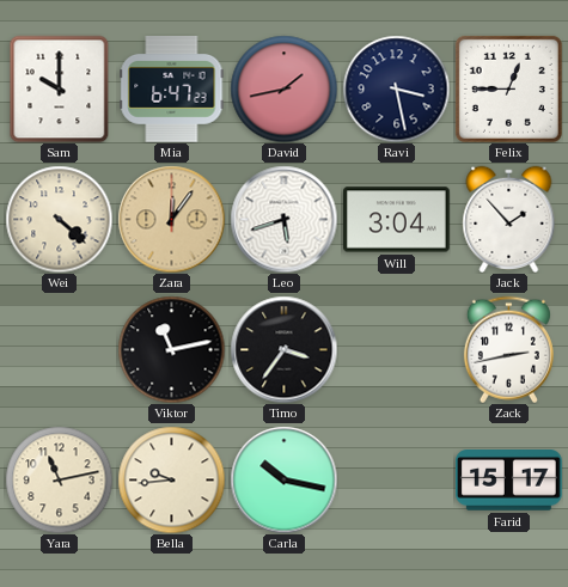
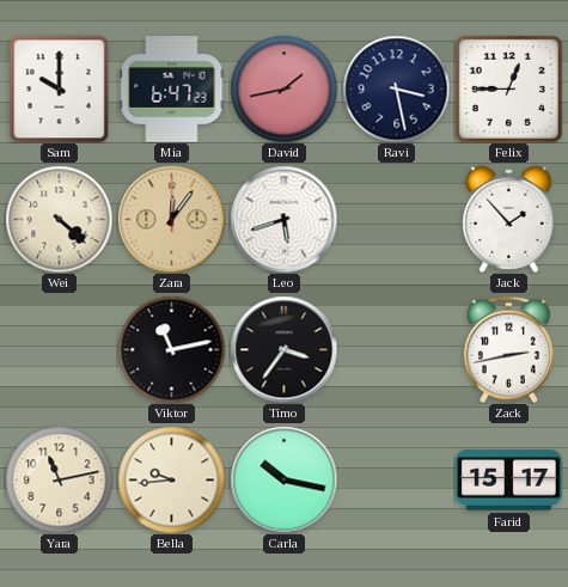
Will: 3:04 -> none (397, 220)
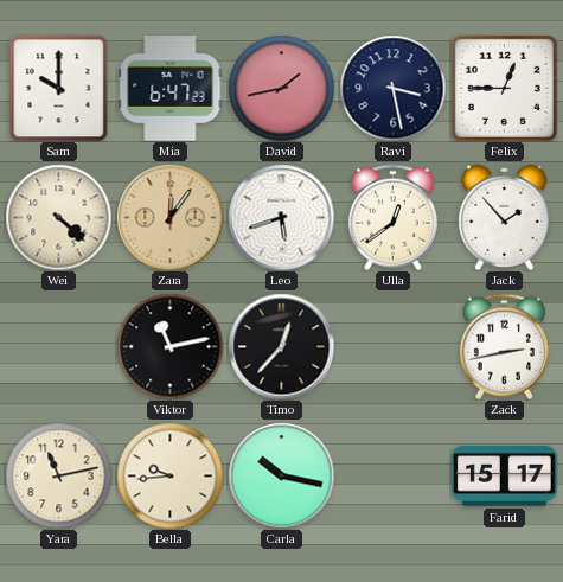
Ulla: none -> 12:39 (392, 217)
Timo: 3:36 -> 12:37 (281, 346)
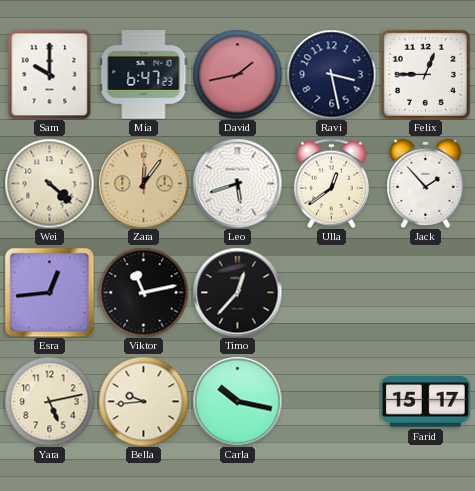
Esra: none -> 12:44 (49, 292)
Zack: 2:43 -> none (504, 346)
Yara: 11:13 -> 5:13 (49, 401)
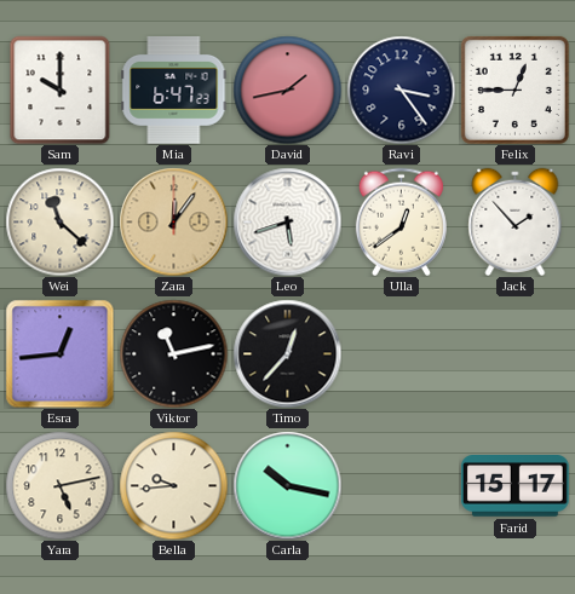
Ravi: 3:28 -> 3:24 (401, 90)
Wei: 4:22 -> 11:22 (59, 221)
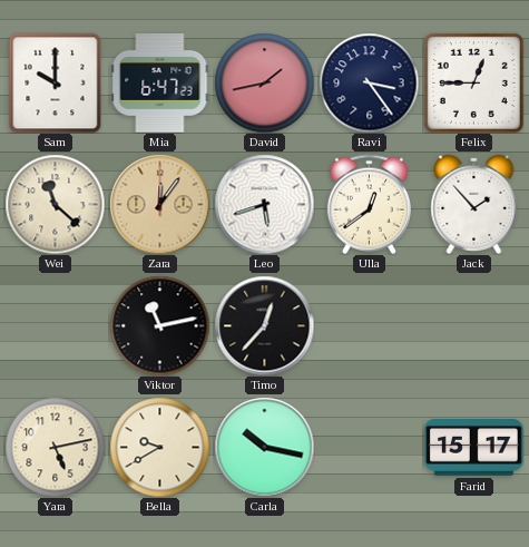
Esra: 12:44 -> none (59, 353)
Bella: 9:44 -> 9:40 (159, 447)
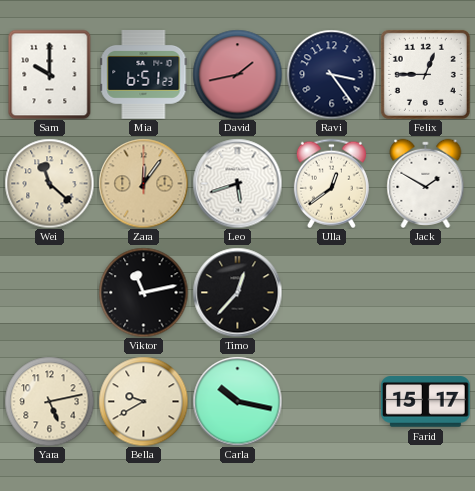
Mia: 6:47 -> 6:51 (144, 75)
Jack: 1:53 -> 1:50 (426, 183)
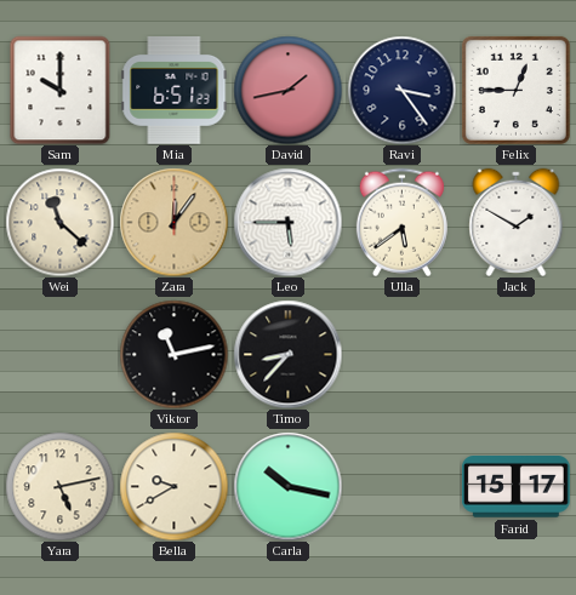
Leo: 5:42 -> 5:45 (287, 222)
Ulla: 12:39 -> 5:39 (401, 222)
Timo: 12:37 -> 8:37 (287, 354)
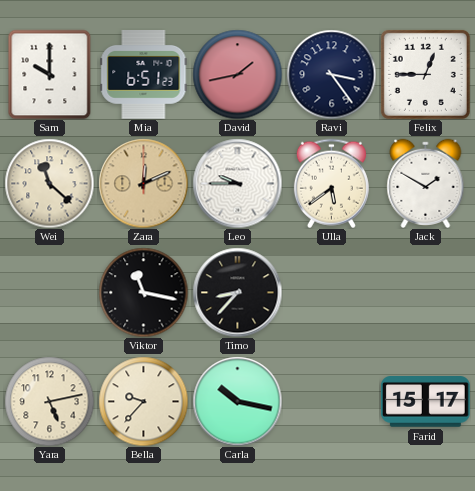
Zara: 12:06 -> 12:11 (143, 183)
Leo: 5:45 -> 9:45 (237, 183)
Viktor: 11:13 -> 11:17 (143, 292)
Bella: 9:40 -> 9:37 (143, 401)
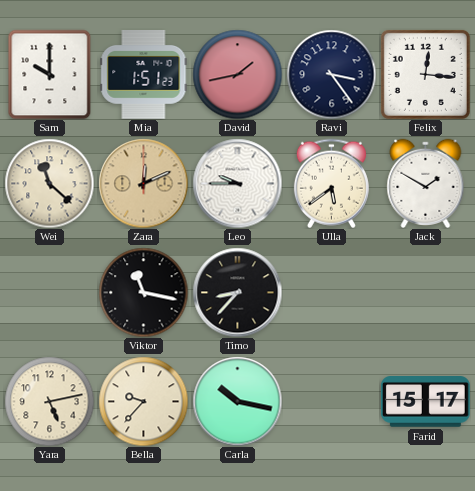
Mia: 6:51 -> 1:51 (144, 75)
Felix: 12:45 -> 12:16 (425, 74)
